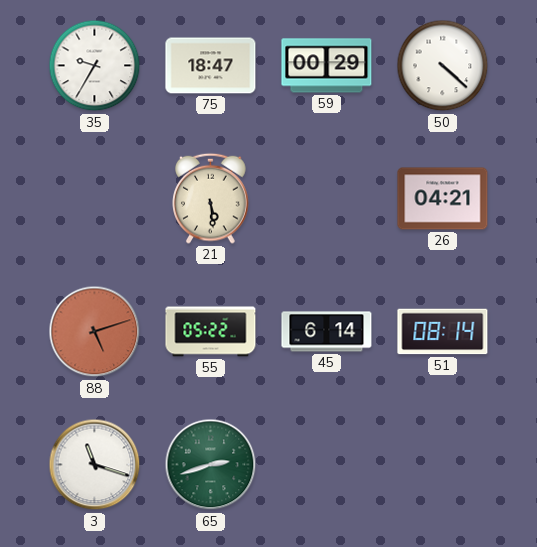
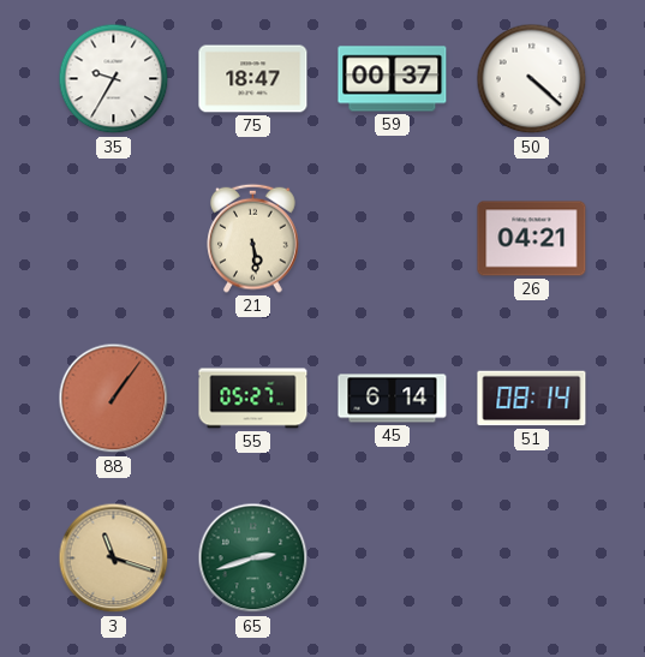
59: 00:29 -> 00:37 (393, 79)
88: 5:12 -> 1:06 (114, 399)
55: 05:22 -> 05:27 (253, 399)
3 dial: white -> champagne (114, 559)
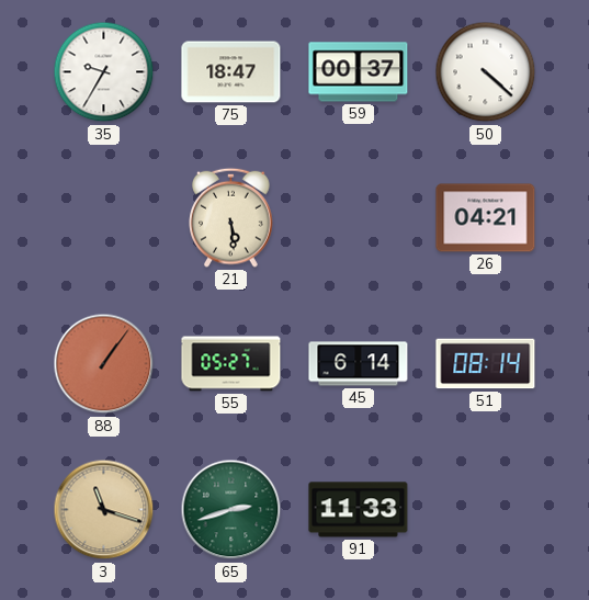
91: none -> 11:33 (359, 510)
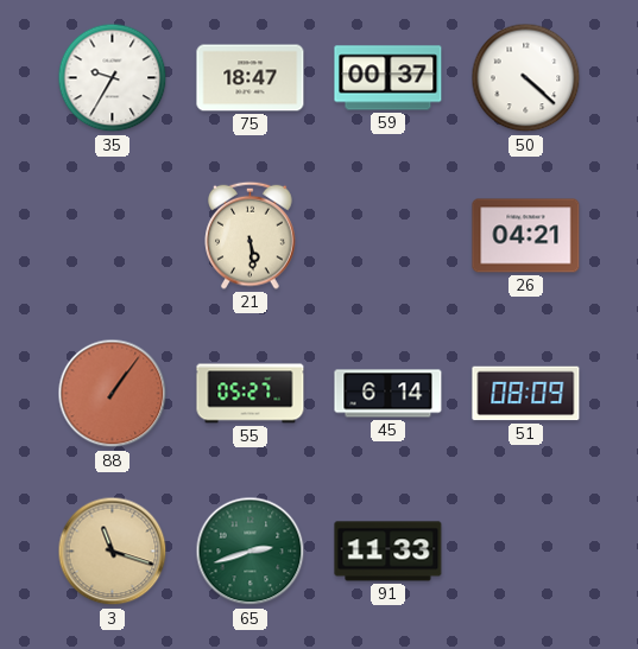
51: 08:14 -> 08:09 (526, 394)
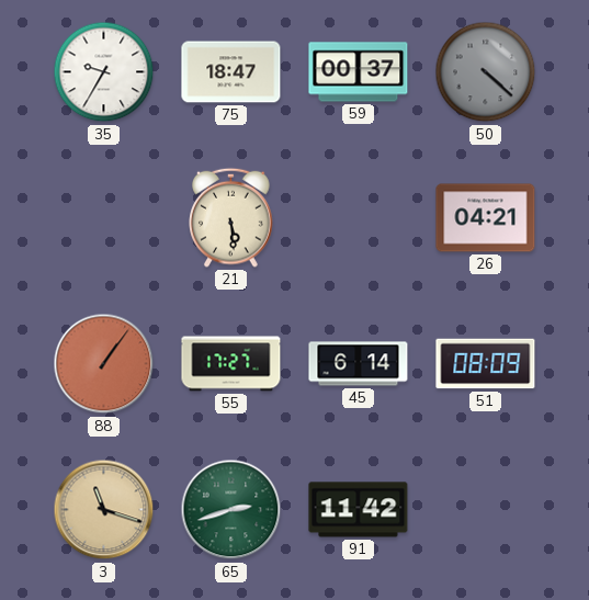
50 dial: white -> grey (486, 72)
55: 05:27 -> 17:27 (231, 364)
91: 11:33 -> 11:42 (359, 510)
